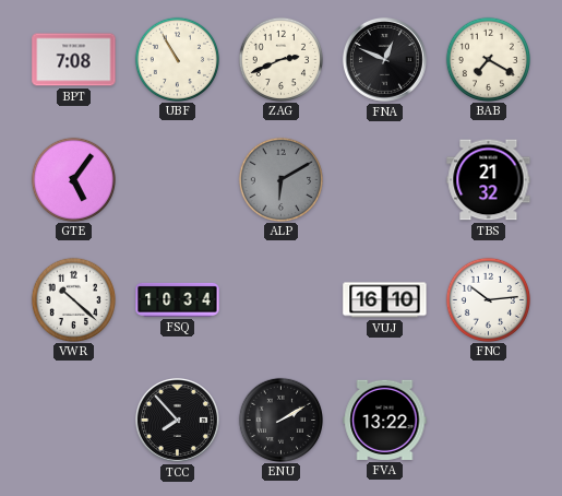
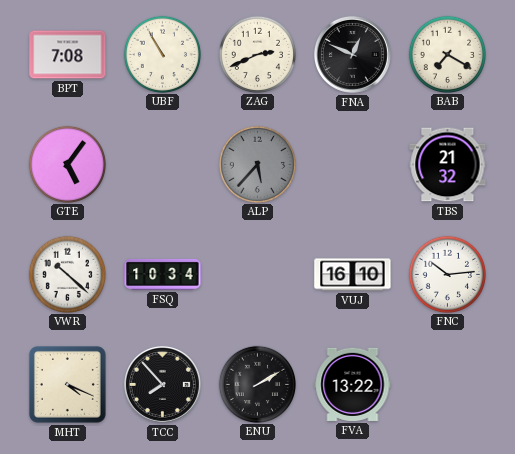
ALP: 6:10 -> 5:37 (257, 164)
MHT: none -> 4:19 (67, 384)
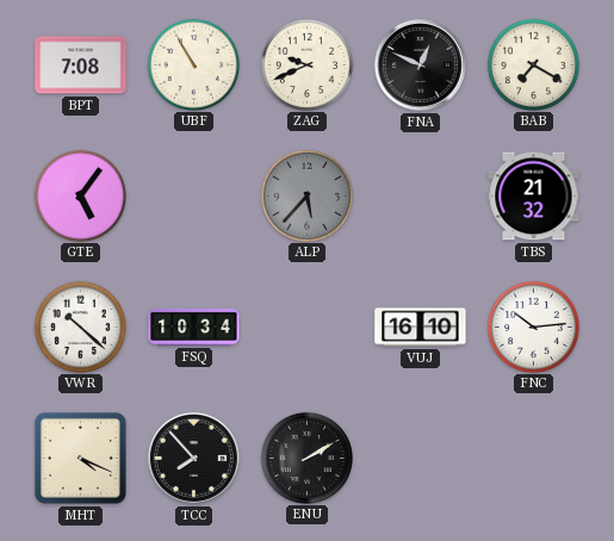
ZAG: 2:41 -> 9:41 (306, 64)
FVA: 13:22 -> none (353, 384)
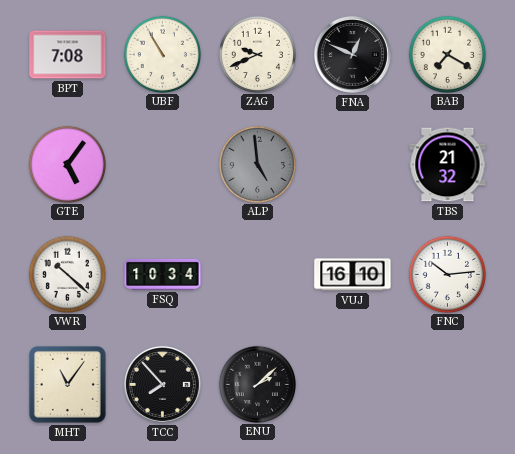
ALP: 5:37 -> 4:59 (257, 164)
MHT: 4:19 -> 11:06 (67, 384)
ENU: 2:10 -> 2:08 (257, 384)
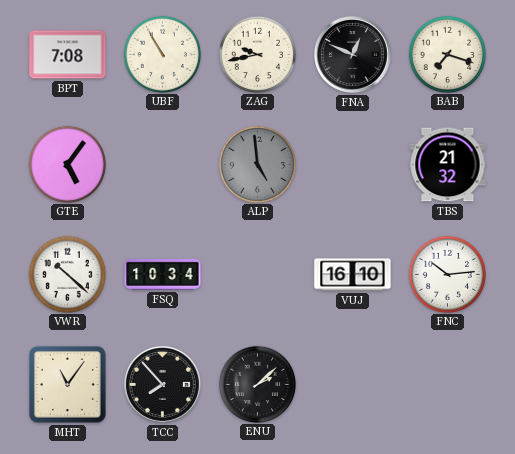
ZAG: 9:41 -> 9:43 (257, 54)
BAB: 7:20 -> 7:18 (447, 54)
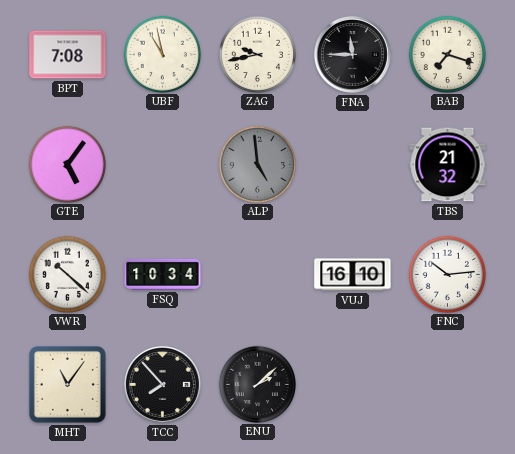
UBF: 10:55 -> 10:58 (162, 54)
FNA: 12:49 -> 11:45 (352, 54)
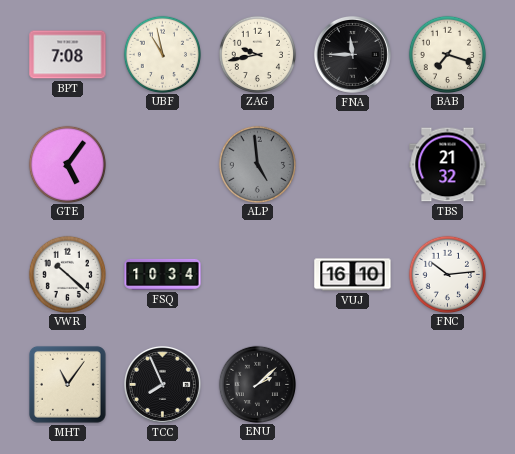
TCC: 7:53 -> 7:56 (162, 384)
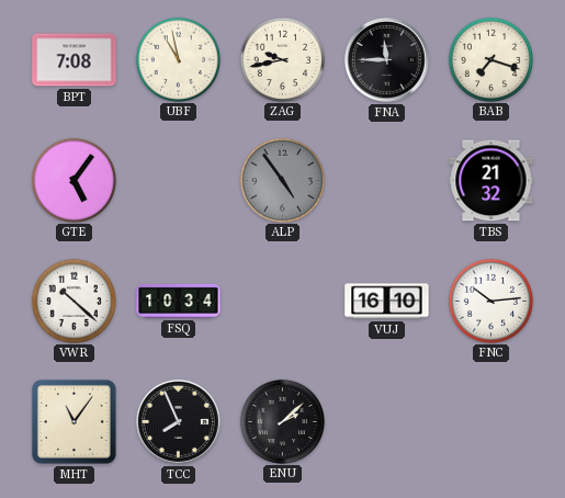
ALP: 4:59 -> 4:54 (282, 180)
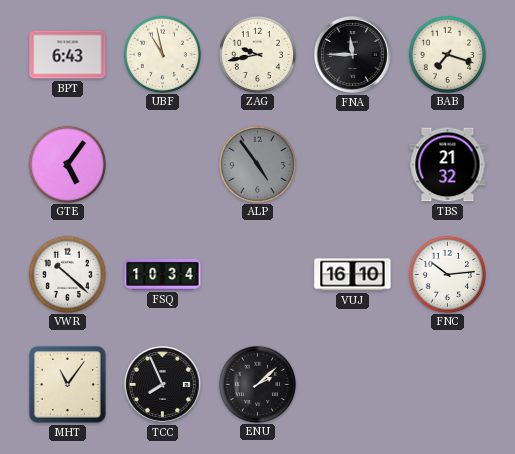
BPT: 7:08 -> 6:43 (68, 55)
